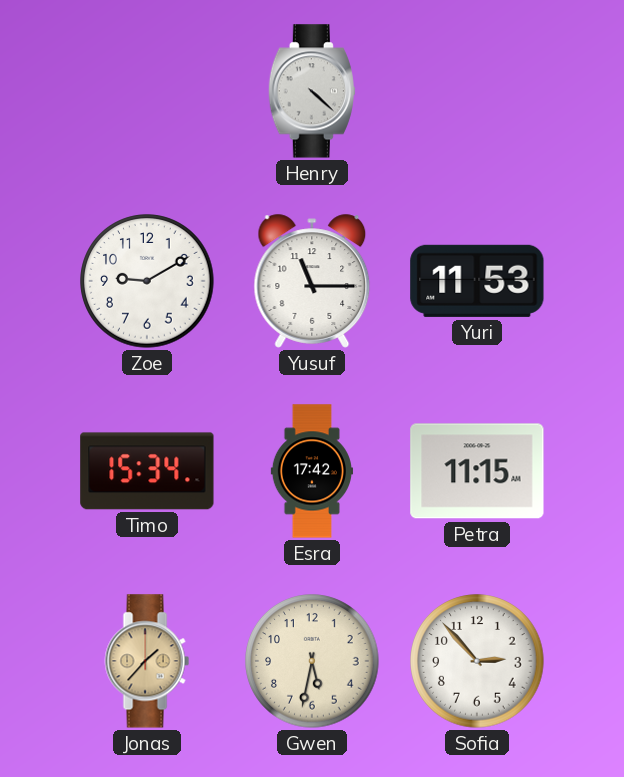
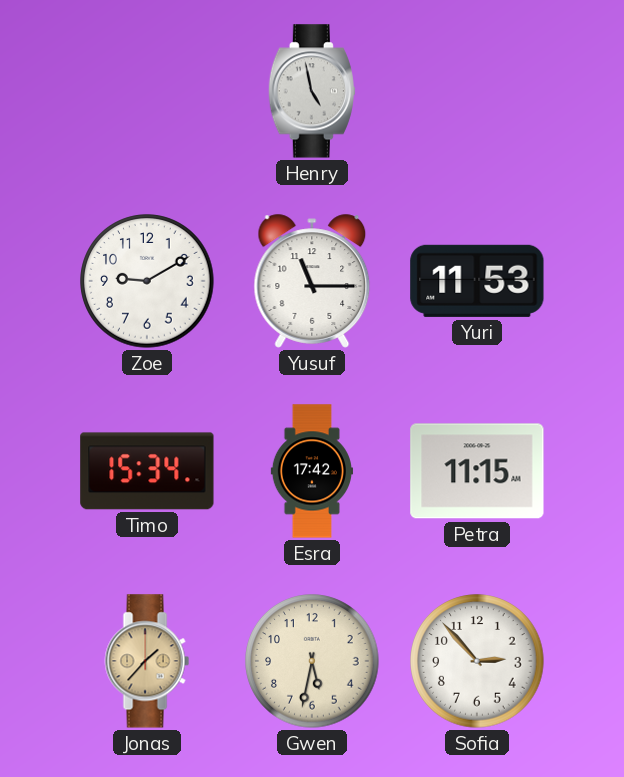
Henry: 4:22 -> 4:58 (312, 91)
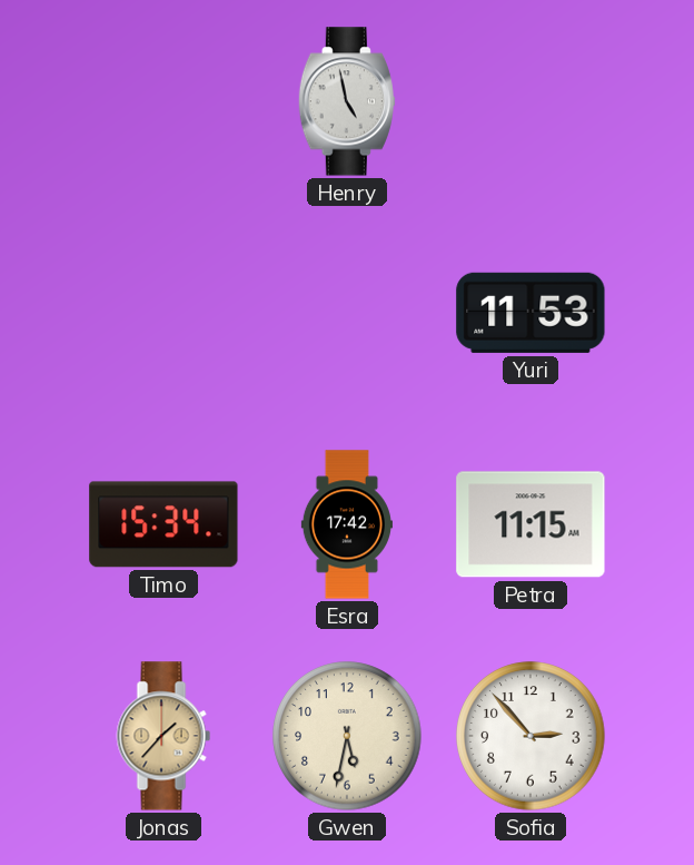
Zoe: 9:10 -> none (147, 281)
Yusuf: 11:15 -> none (312, 281)
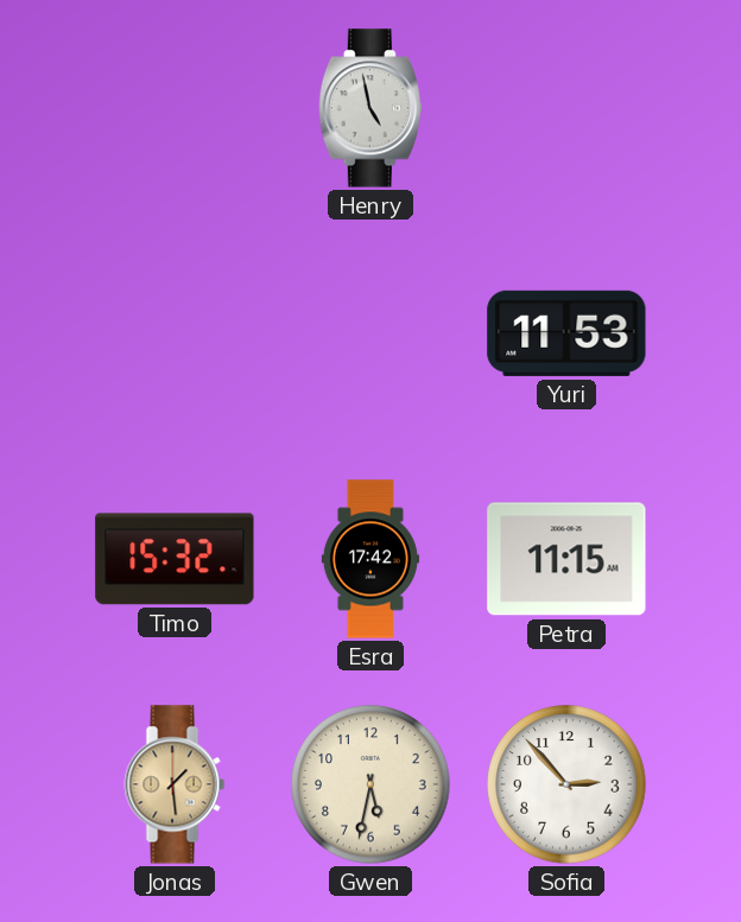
Timo: 15:34 -> 15:32 (175, 559)
Jonas: 1:37 -> 1:29 (175, 784)
